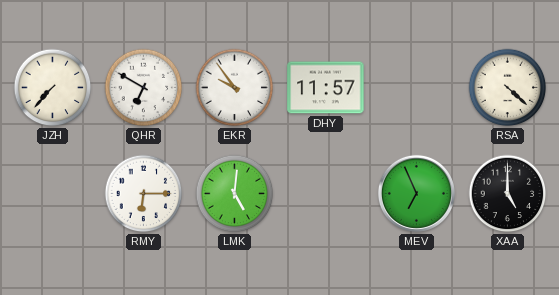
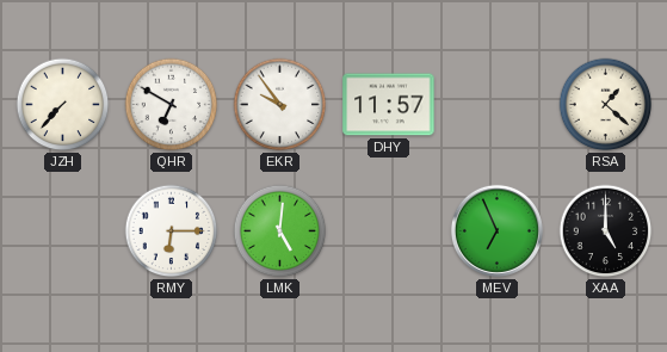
RSA: 4:22 -> 1:22 (606, 105)
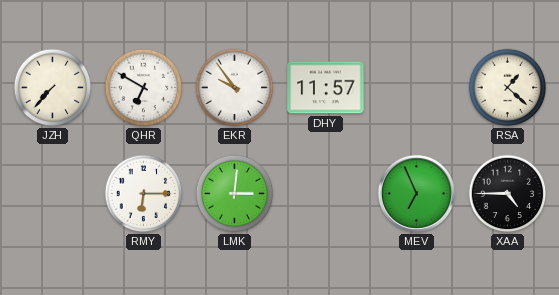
LMK: 5:01 -> 3:01 (235, 194)
XAA: 5:00 -> 4:45 (508, 194)
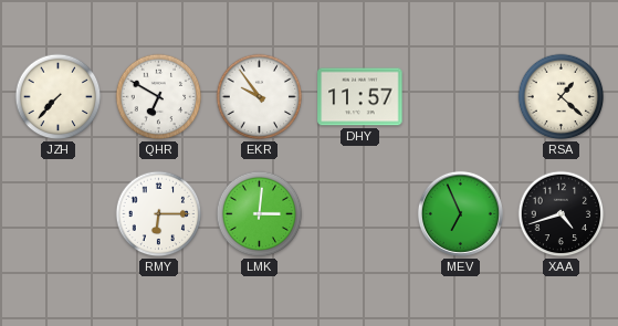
XAA: 4:45 -> 4:42 (562, 214)
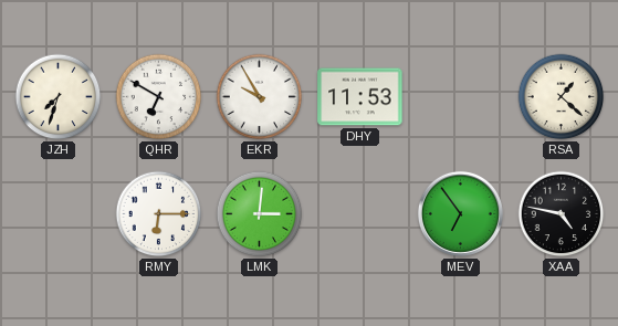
JZH: 7:37 -> 7:33 (59, 97)
EKR: 9:54 -> 9:55 (260, 97)
DHY: 11:57 -> 11:53 (360, 97)
MEV: 6:56 -> 6:54 (460, 213)
XAA: 4:42 -> 4:47 (562, 214)
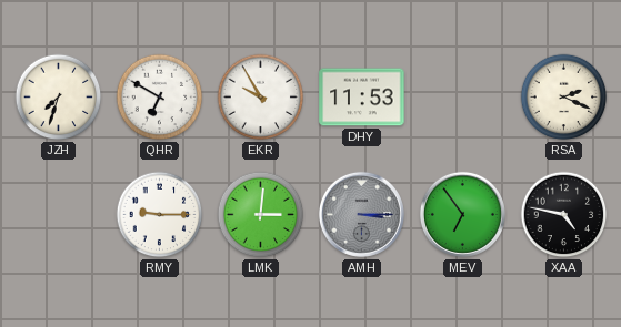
RSA: 1:22 -> 2:19 (564, 98)
RMY: 6:15 -> 9:15 (160, 215)
AMH: none -> 3:15 (361, 214)
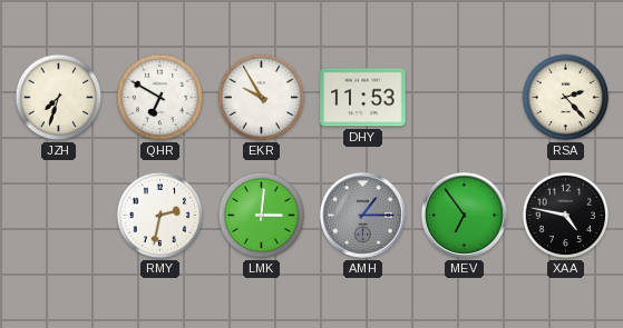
RSA: 2:19 -> 2:23 (566, 98)
RMY: 9:15 -> 2:32 (160, 216)
AMH: 3:15 -> 1:15 (362, 215)
